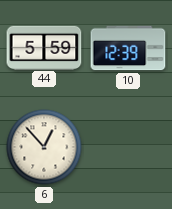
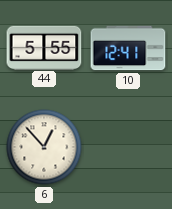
44: 5:59 -> 5:55 (44, 47)
10: 12:39 -> 12:41 (128, 48)
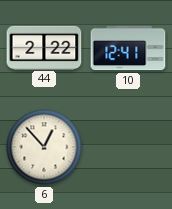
44: 5:55 -> 2:22 (44, 47)
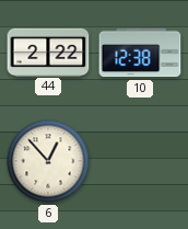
10: 12:41 -> 12:38 (140, 53)
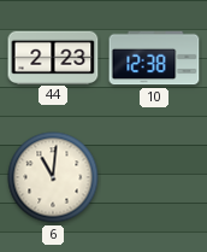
44: 2:22 -> 2:23 (53, 57)
6: 12:53 -> 11:01 (53, 177)
